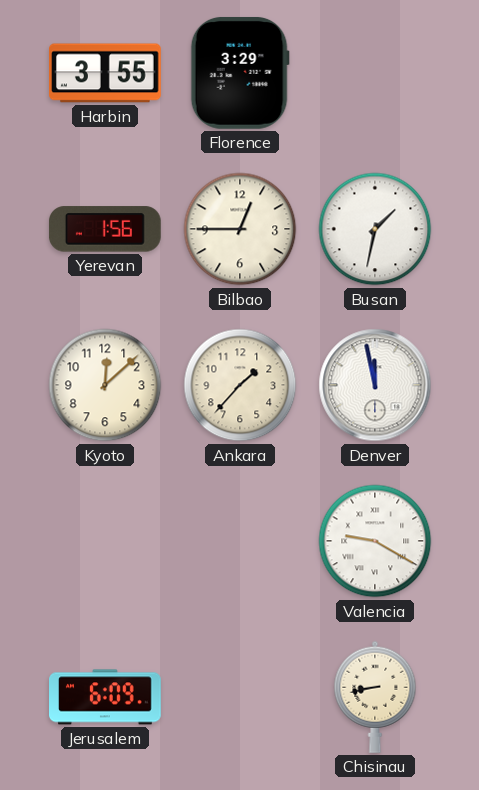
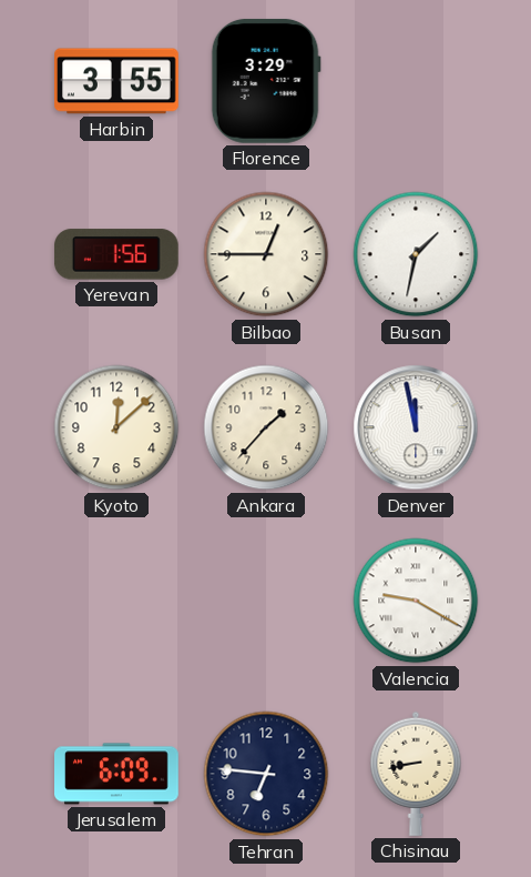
Tehran: none -> 6:46 (266, 774)
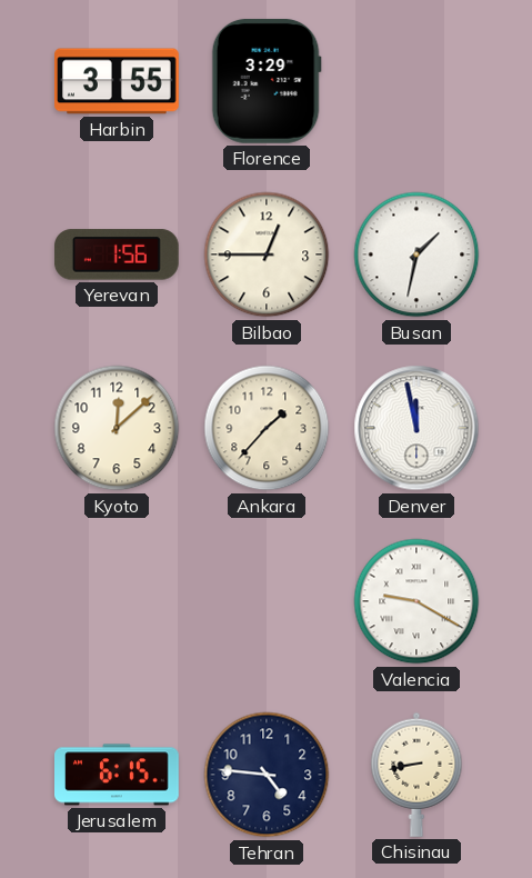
Jerusalem: 6:09 -> 6:15 (118, 775)
Tehran: 6:46 -> 4:46 (267, 775)
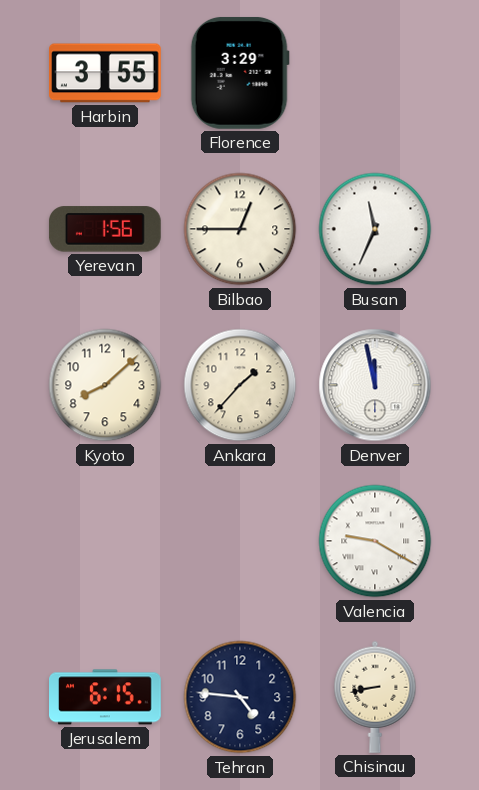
Busan: 1:32 -> 11:34 (375, 229)
Kyoto: 12:08 -> 8:08 (105, 385)
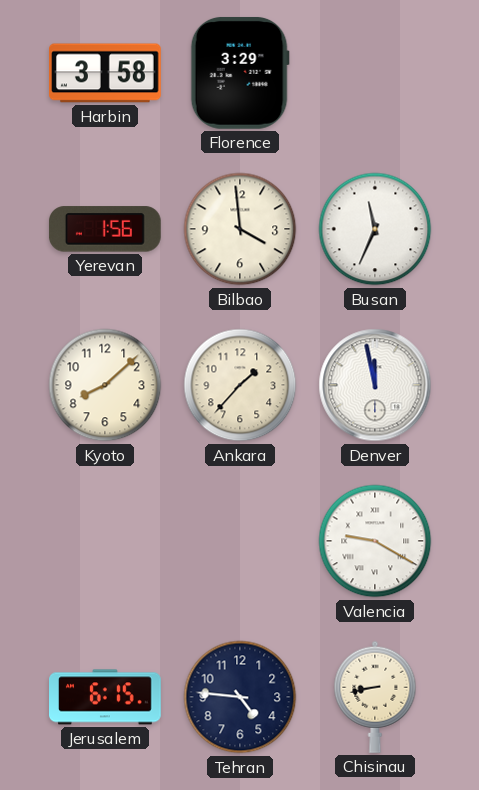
Harbin: 3:55 -> 3:58 (106, 73)
Bilbao: 12:45 -> 3:59 (240, 229)
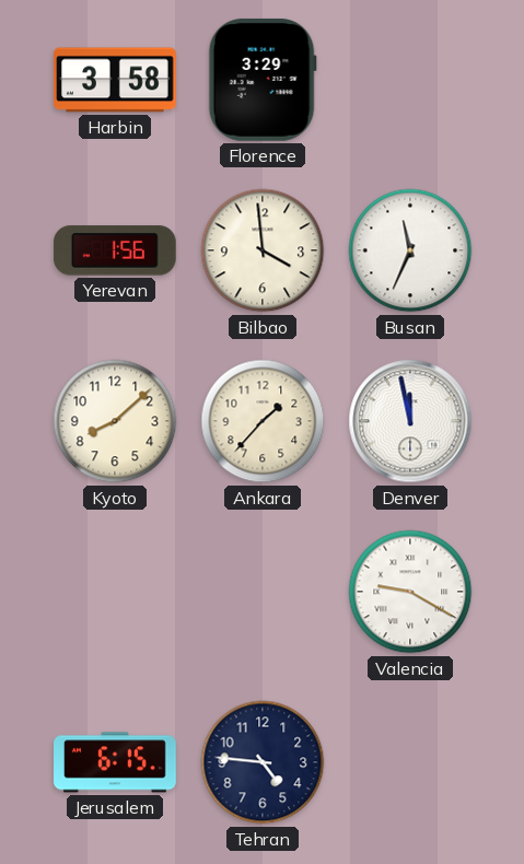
Chisinau: 8:43 -> none (375, 697)
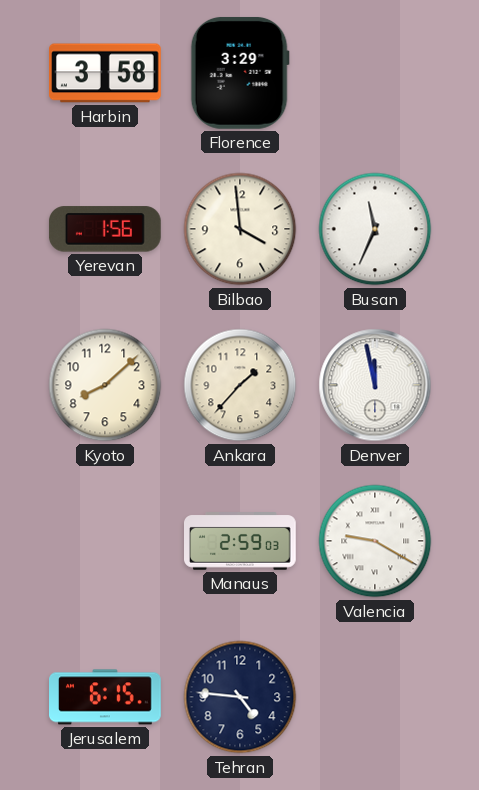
Manaus: none -> 2:59 (241, 542)
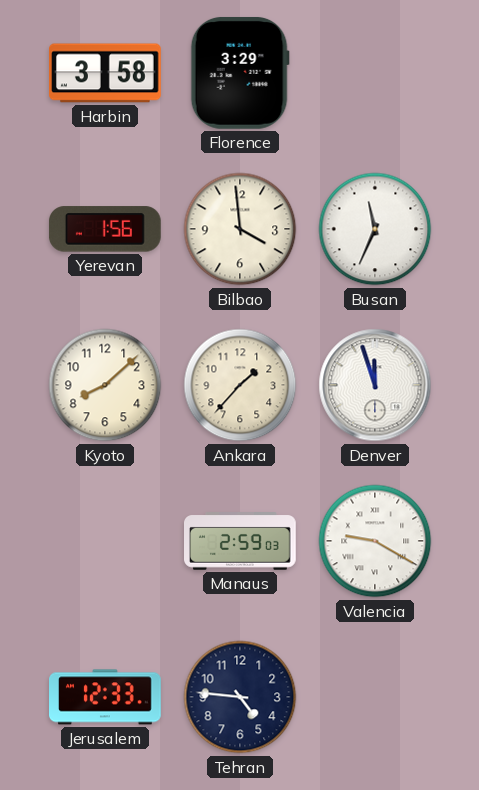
Denver: 11:58 -> 11:57 (375, 385)
Jerusalem: 6:15 -> 12:33 (106, 697)
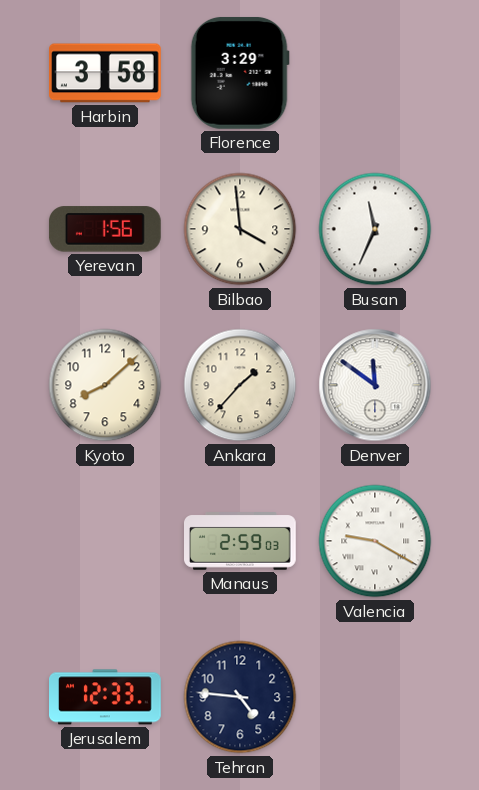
Denver: 11:57 -> 11:51 (375, 385)
